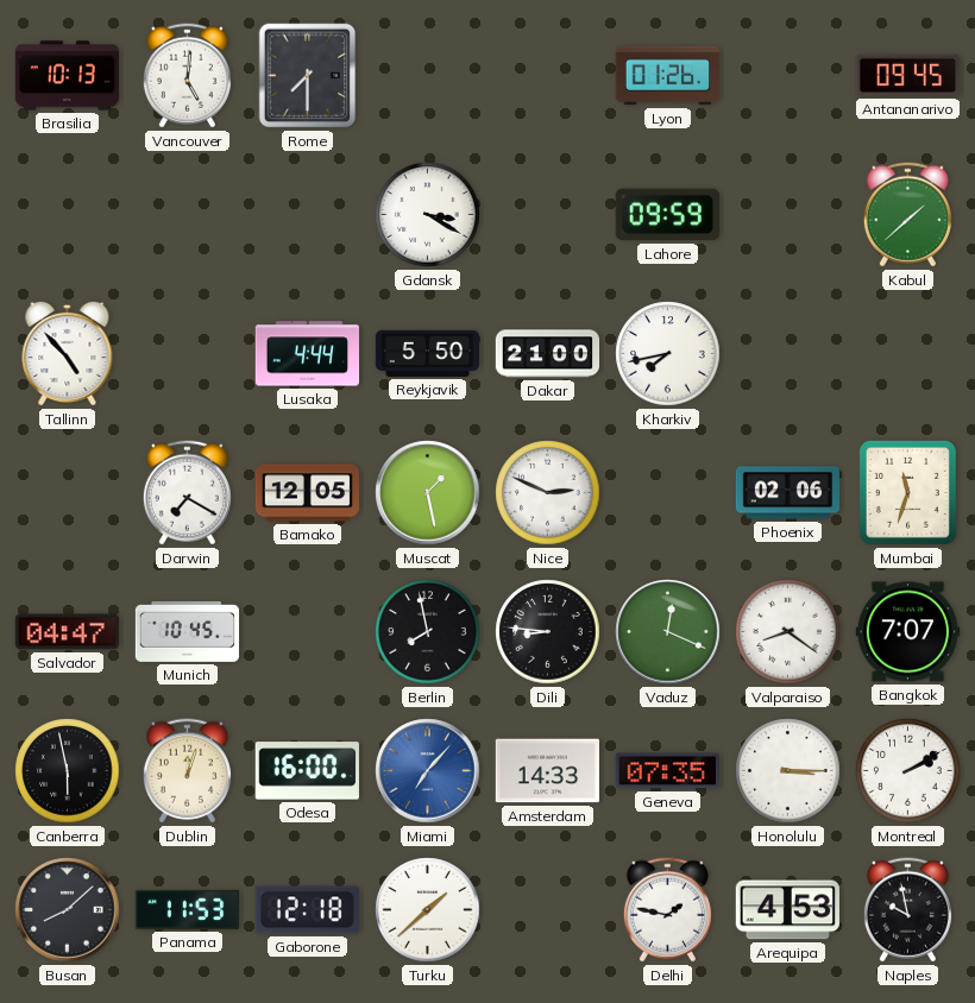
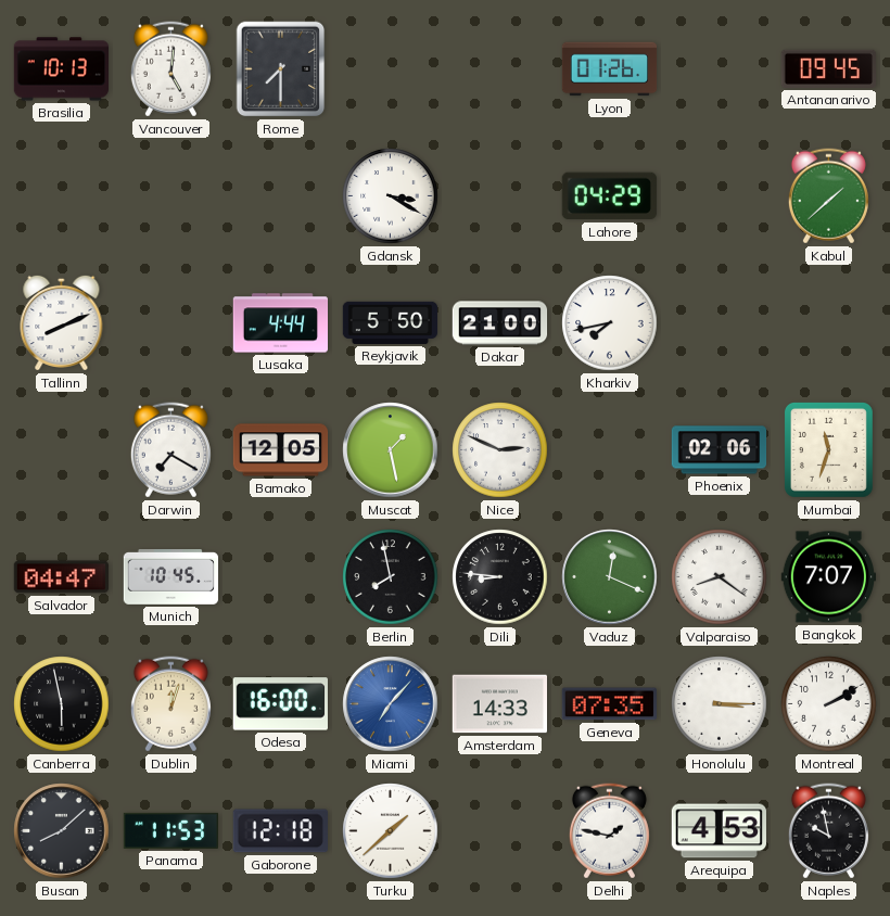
Lahore: 09:59 -> 04:29 (609, 196)
Tallinn: 4:53 -> 8:11 (62, 322)
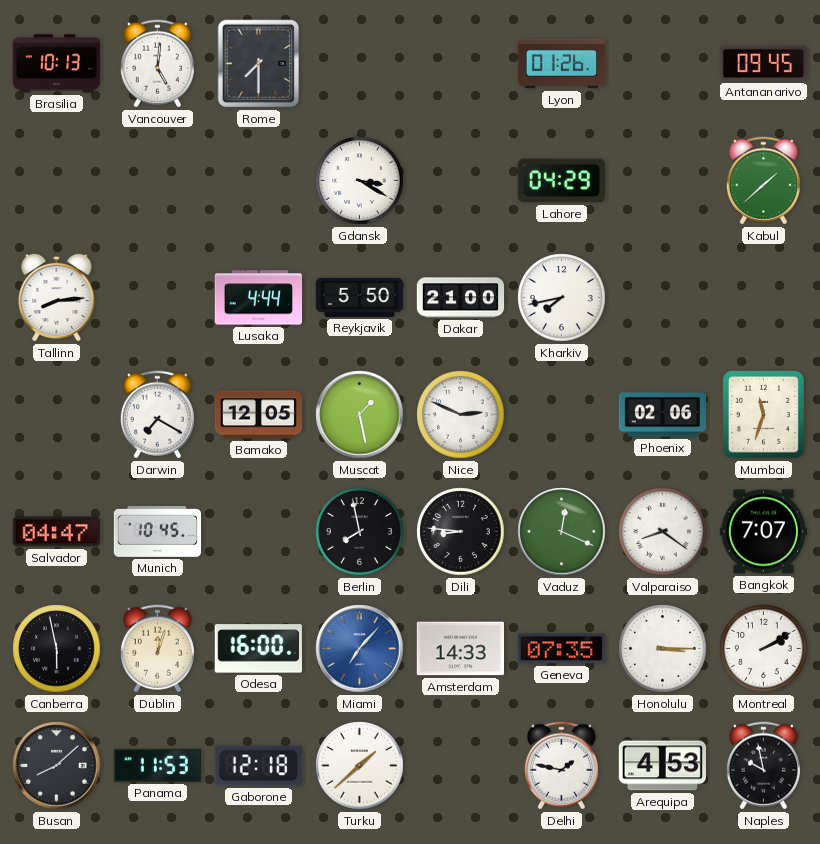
Tallinn: 8:11 -> 8:14 (57, 297)
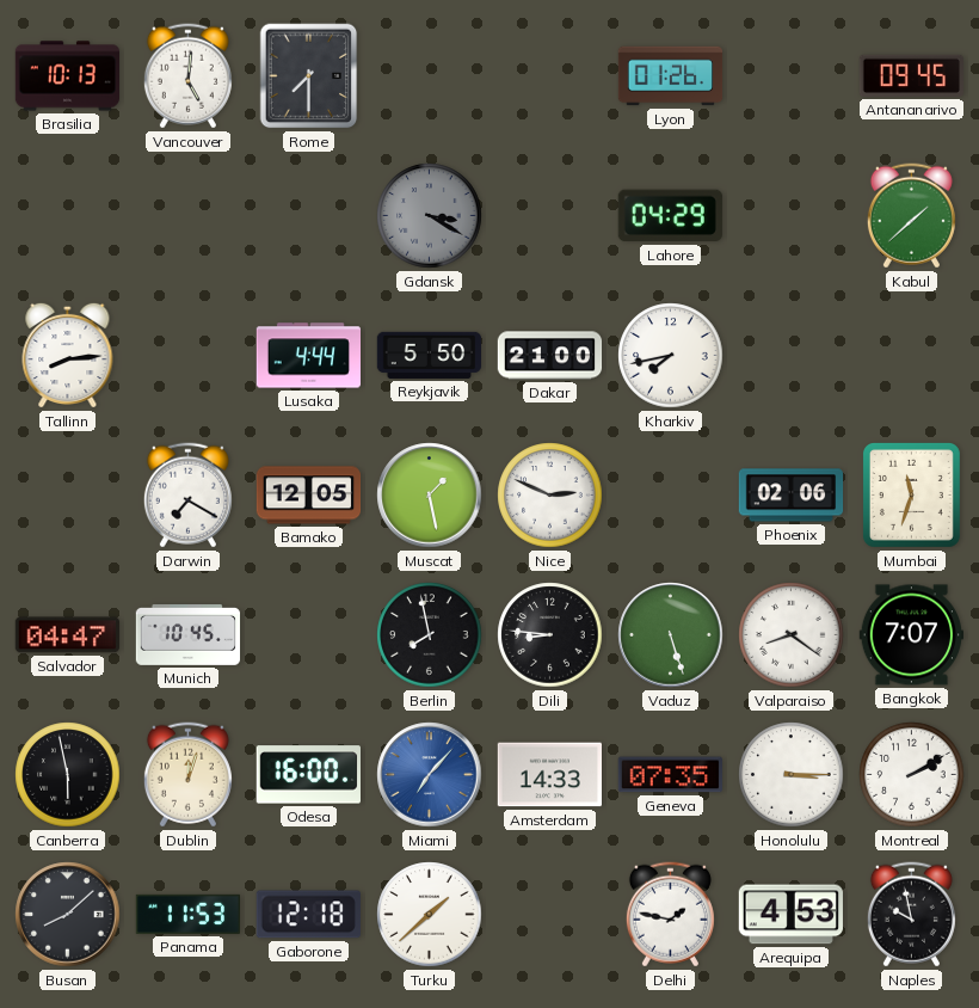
Gdansk dial: white -> grey (430, 216)
Vaduz: 12:19 -> 5:27 (671, 635)
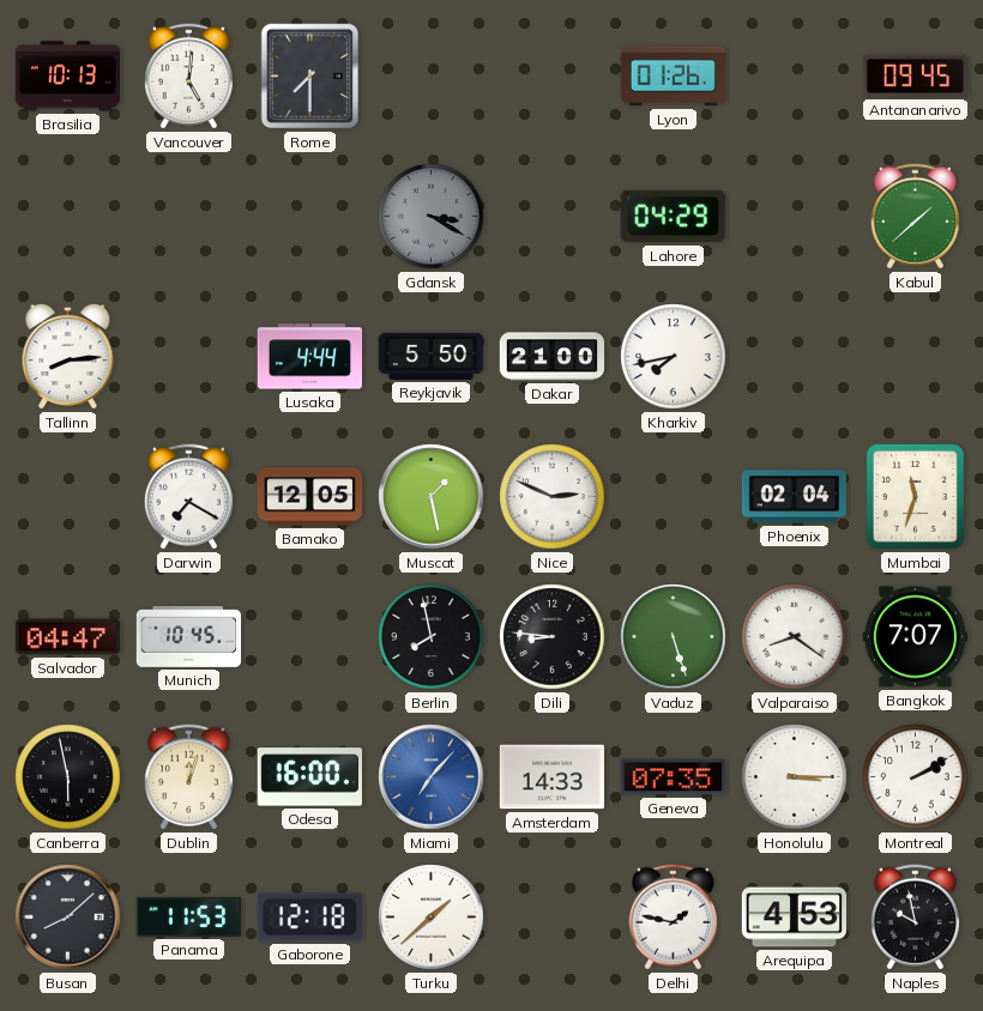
Phoenix: 02:06 -> 02:04 (795, 497)
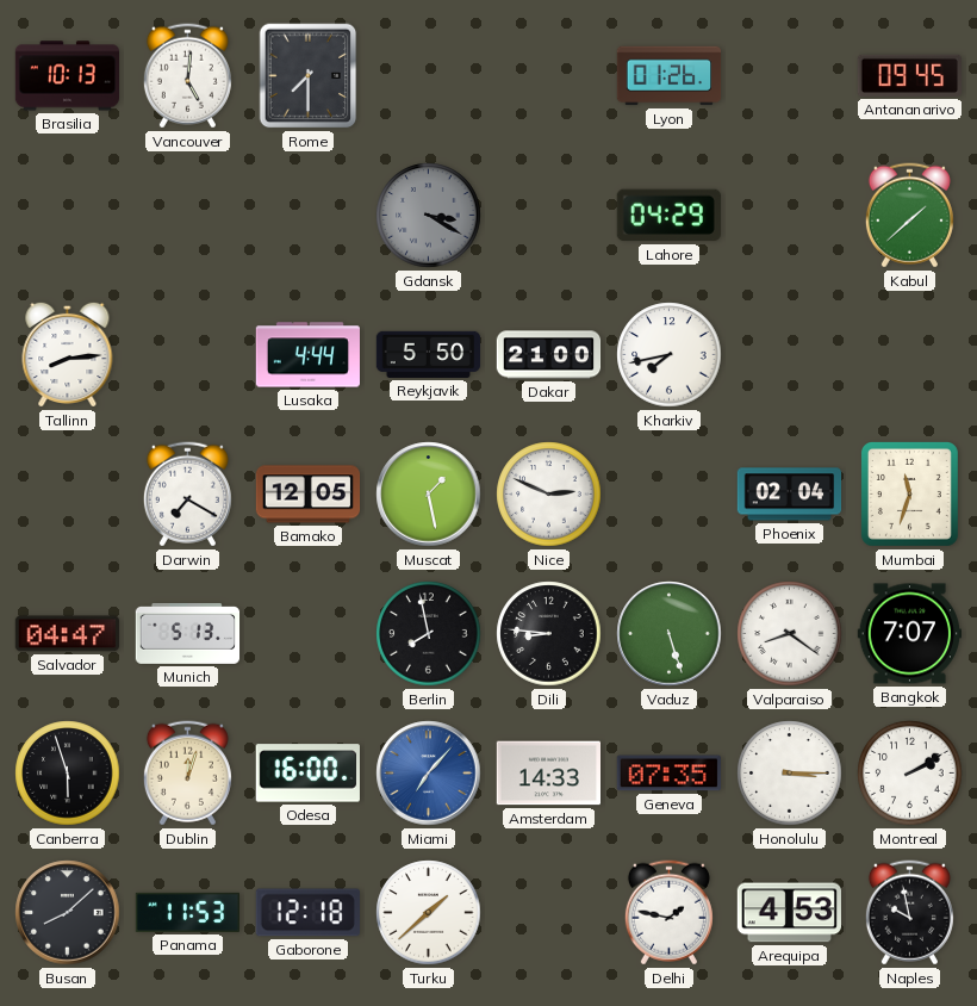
Munich: 10:45 -> 5:13 (188, 633)
Canberra: 5:58 -> 5:57 (68, 774)
